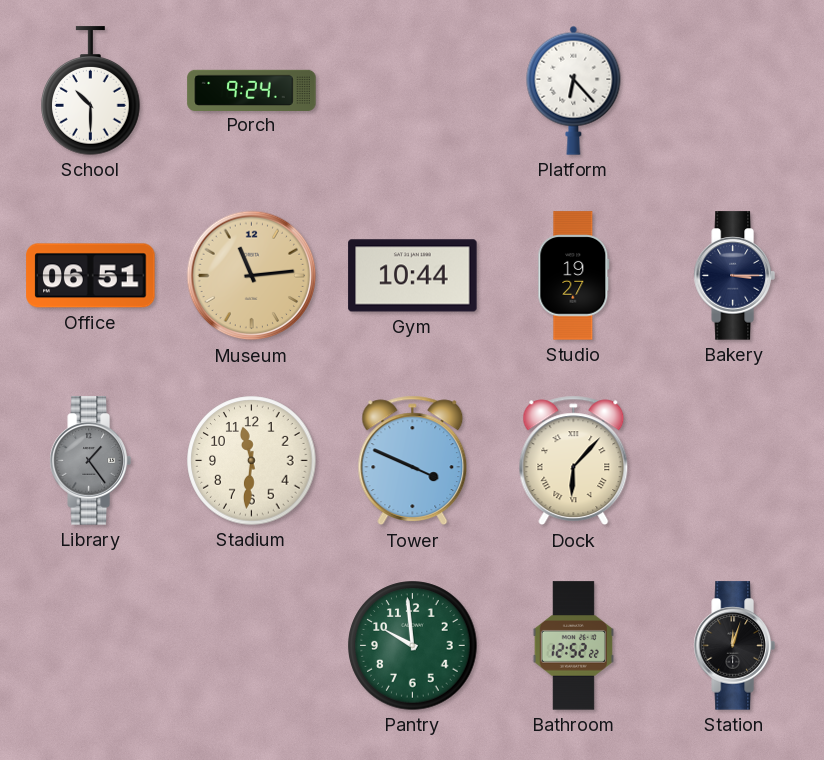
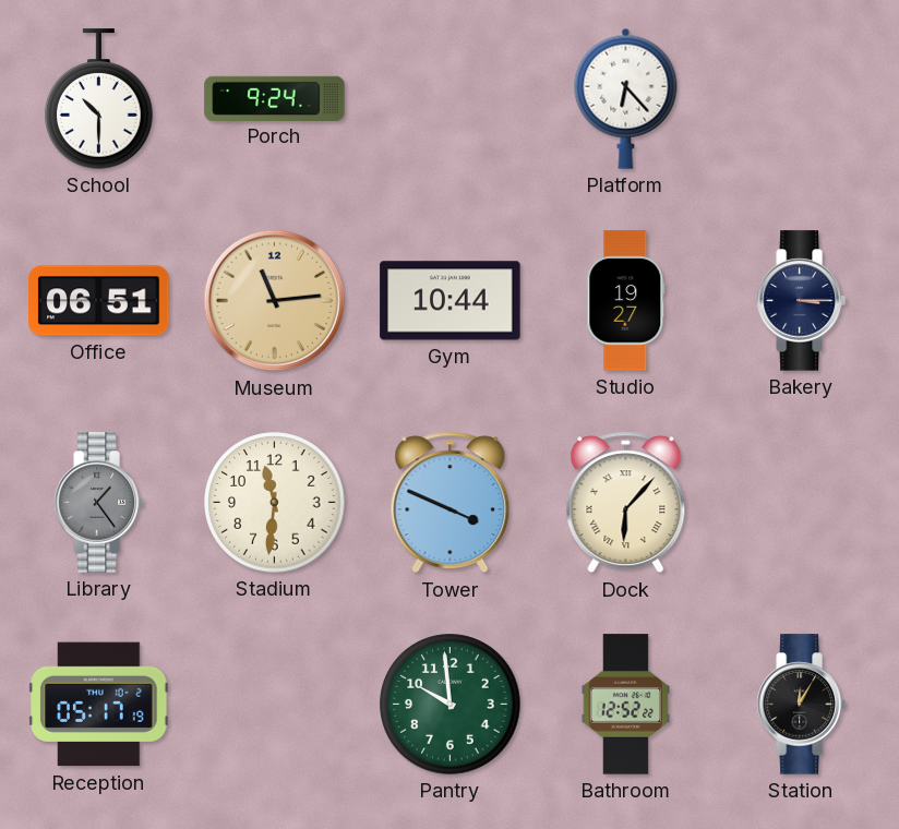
Reception: none -> 05:17 (99, 705)
Station: 12:03 -> 12:05 (801, 705)
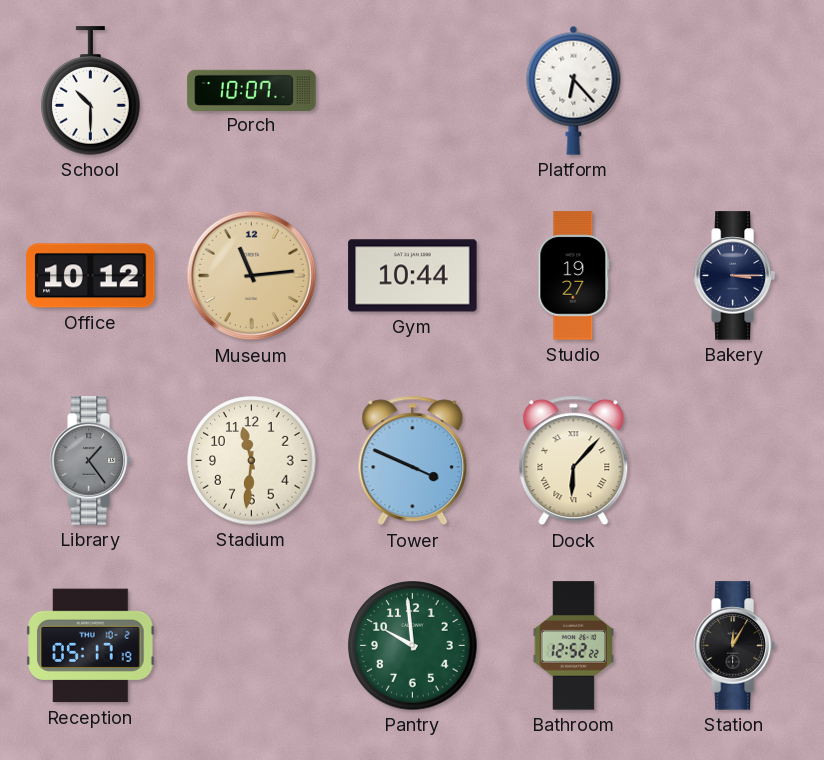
Porch: 9:24 -> 10:07 (252, 90)
Office: 06:51 -> 10:12 (91, 276)
